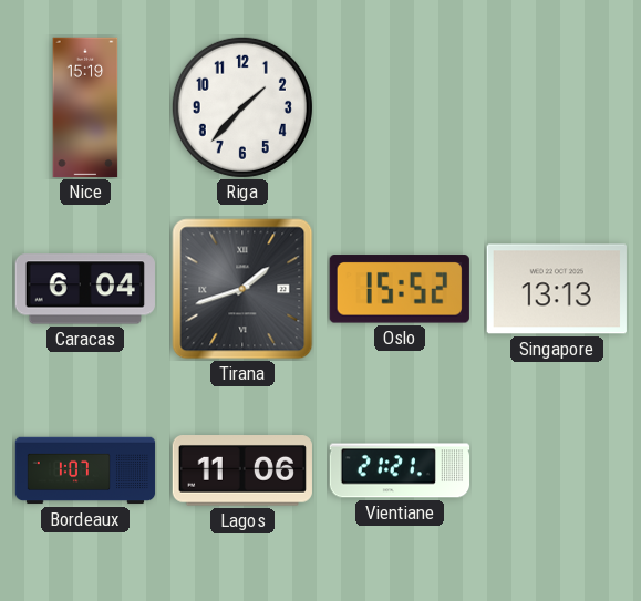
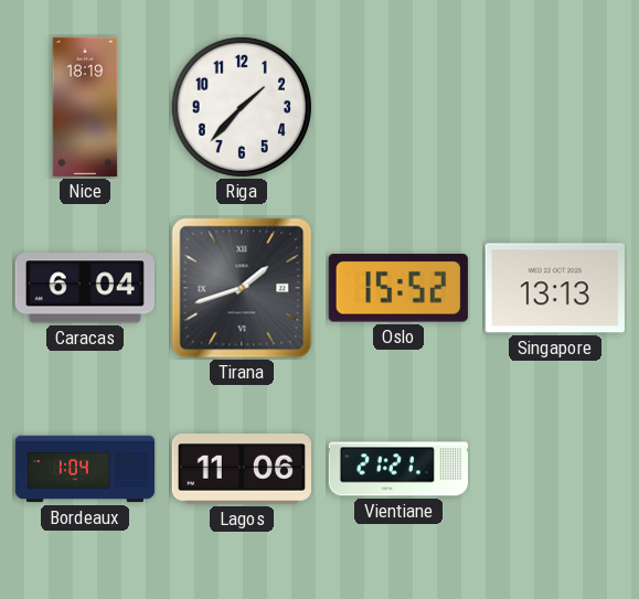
Nice: 15:19 -> 18:19 (85, 107)
Bordeaux: 1:07 -> 1:04 (85, 469)
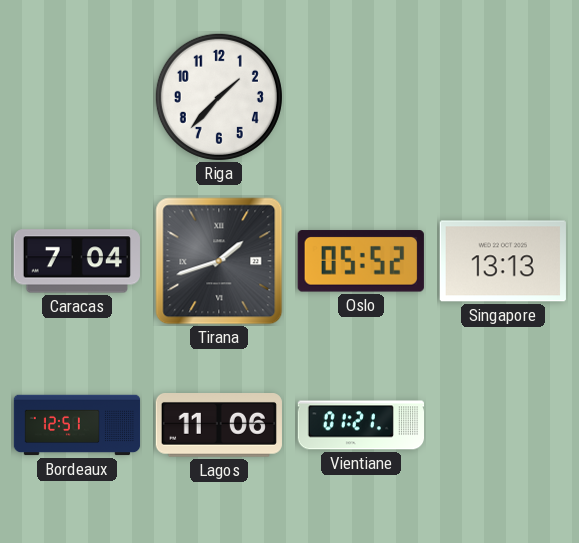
Nice: 18:19 -> none (85, 107)
Caracas: 6:04 -> 7:04 (77, 261)
Oslo: 15:52 -> 05:52 (361, 261)
Bordeaux: 1:04 -> 12:51 (77, 425)
Vientiane: 21:21 -> 01:21 (360, 425)
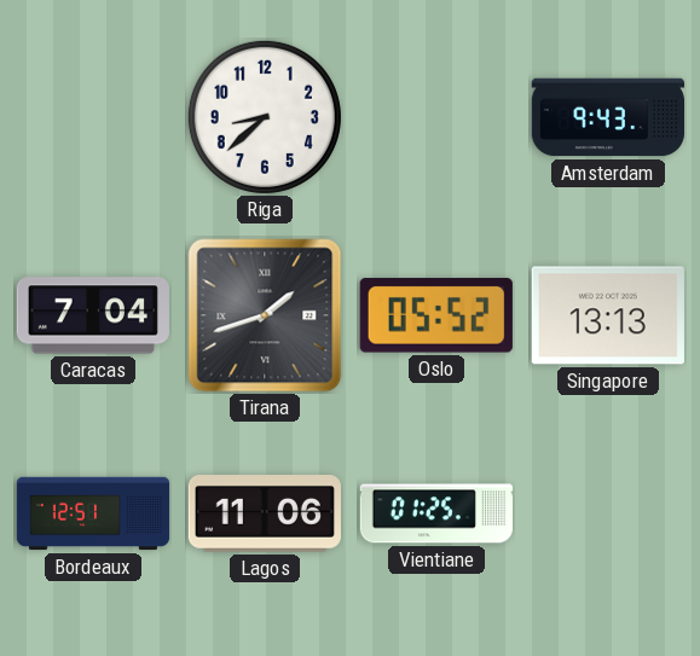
Riga: 1:37 -> 8:38 (265, 117)
Amsterdam: none -> 9:43 (608, 117)
Vientiane: 01:21 -> 01:25 (435, 513)
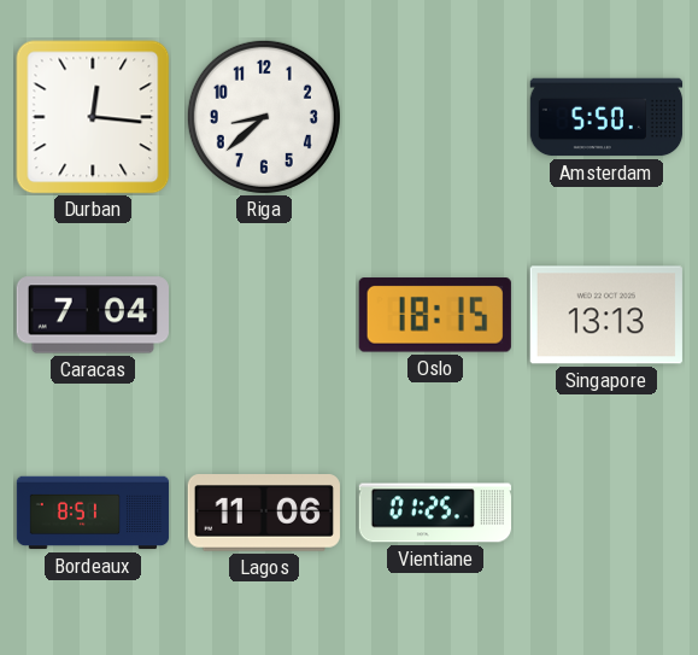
Durban: none -> 12:16 (93, 117)
Amsterdam: 9:43 -> 5:50 (606, 117)
Tirana: 1:42 -> none (265, 315)
Oslo: 05:52 -> 18:15 (435, 315)
Bordeaux: 12:51 -> 8:51 (93, 513)
